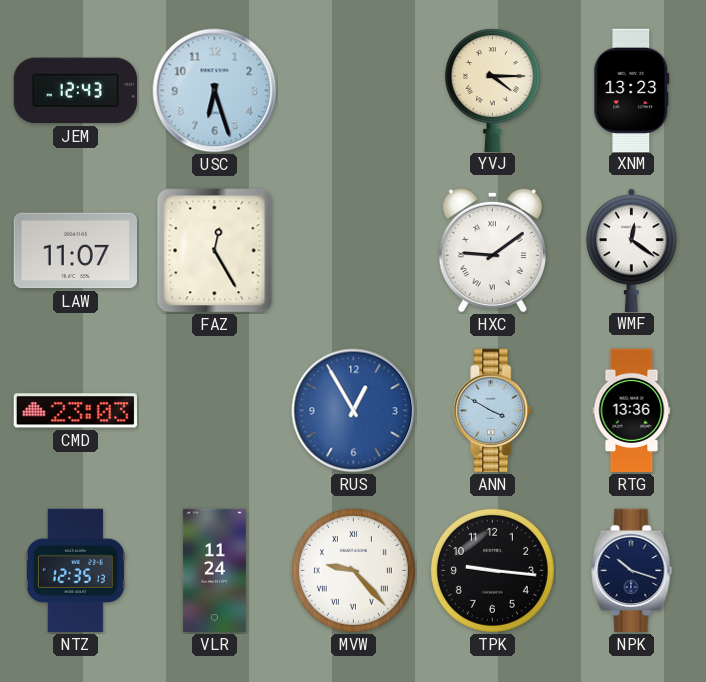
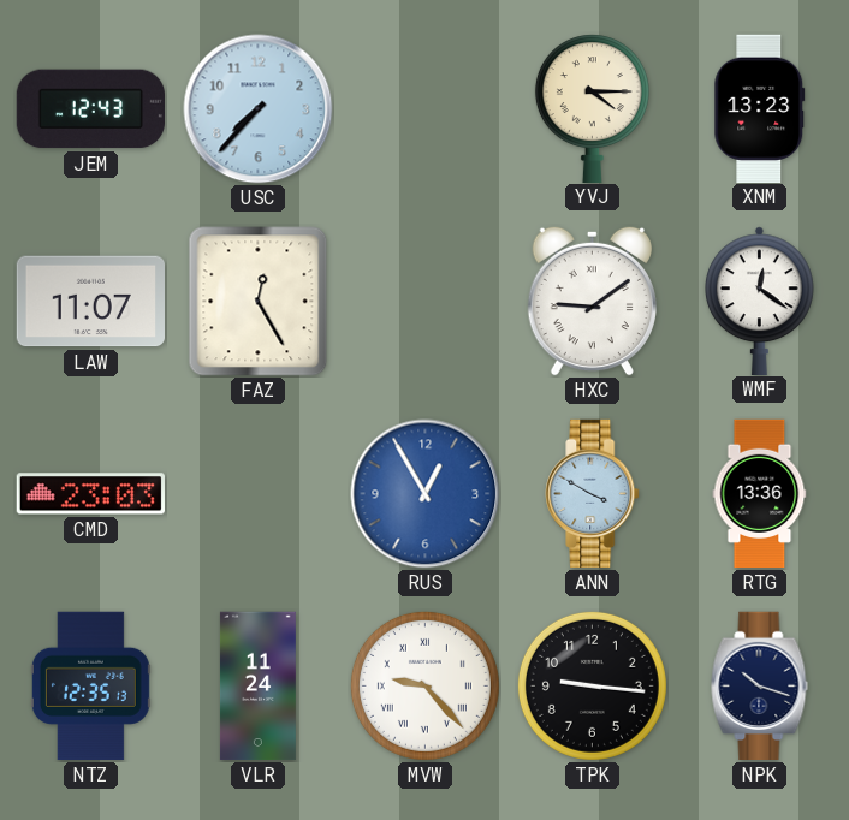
USC: 6:27 -> 7:37 (259, 109)
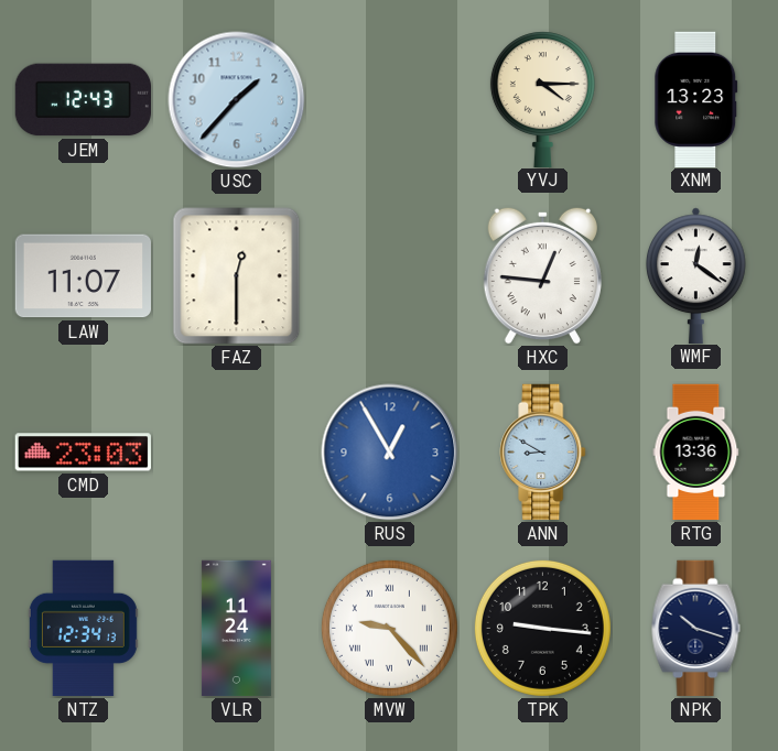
USC: 7:37 -> 1:37 (237, 100)
FAZ: 12:25 -> 12:30 (237, 276)
HXC: 9:09 -> 12:46 (542, 275)
ANN: 3:50 -> 8:50 (543, 453)
NTZ: 12:35 -> 12:34 (83, 629)
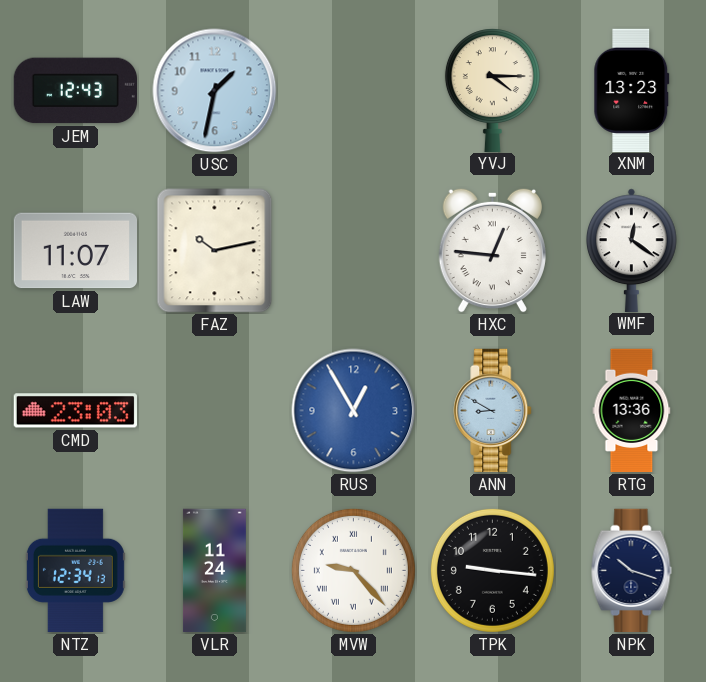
USC: 1:37 -> 1:32 (215, 91)
FAZ: 12:30 -> 10:13 (215, 251)
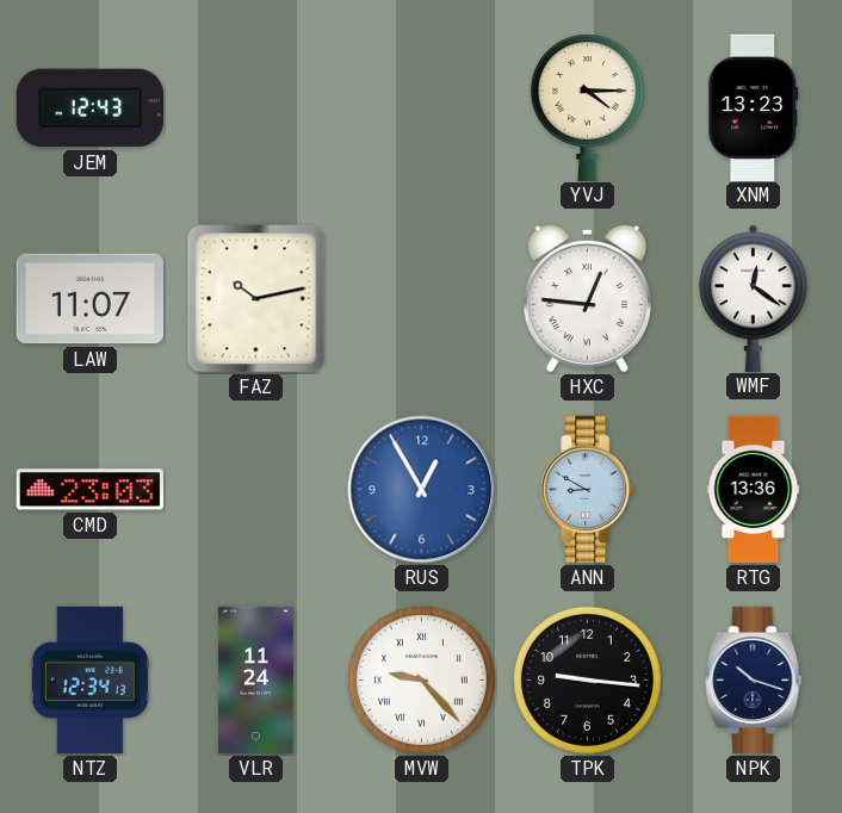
USC: 1:32 -> none (215, 91)
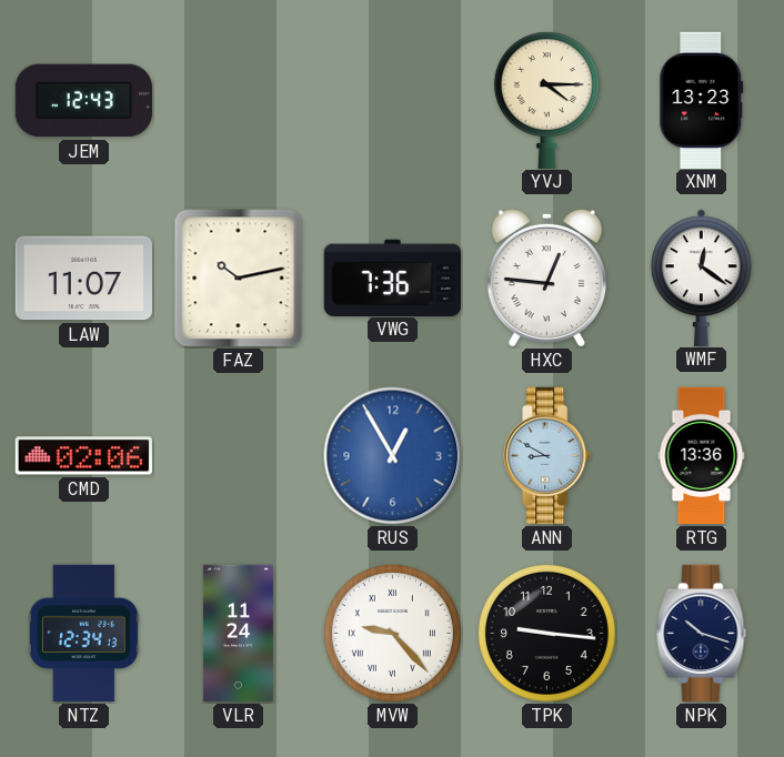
VWG: none -> 7:36 (392, 277)
CMD: 23:03 -> 02:06 (83, 456)
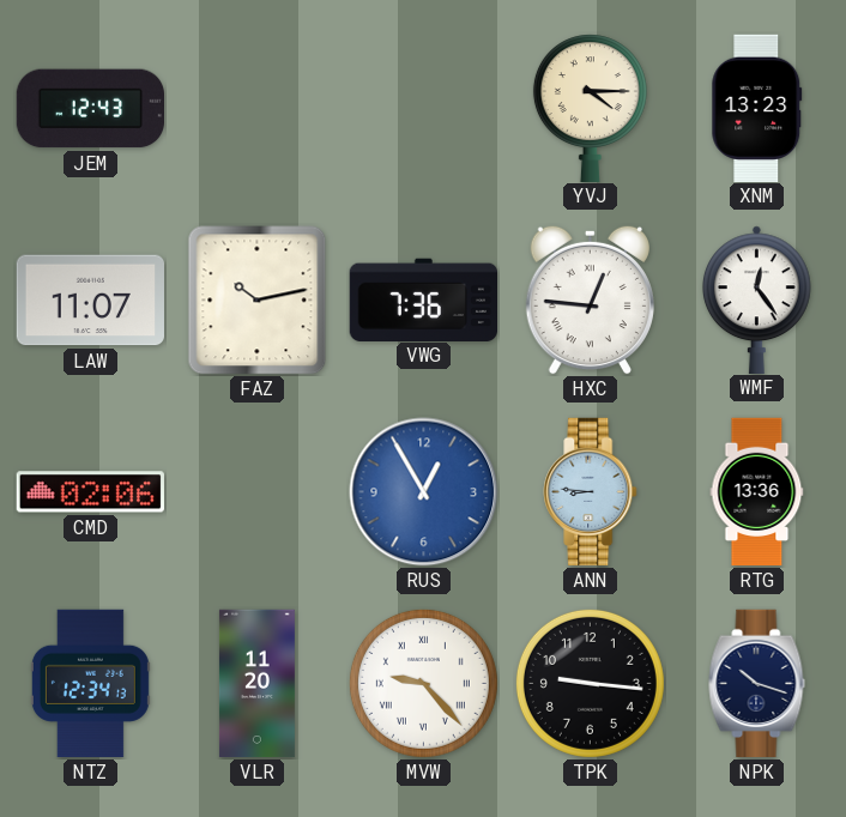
WMF: 12:21 -> 12:24 (756, 299)
ANN: 8:50 -> 8:46 (591, 492)
VLR: 11:24 -> 11:20 (256, 684)
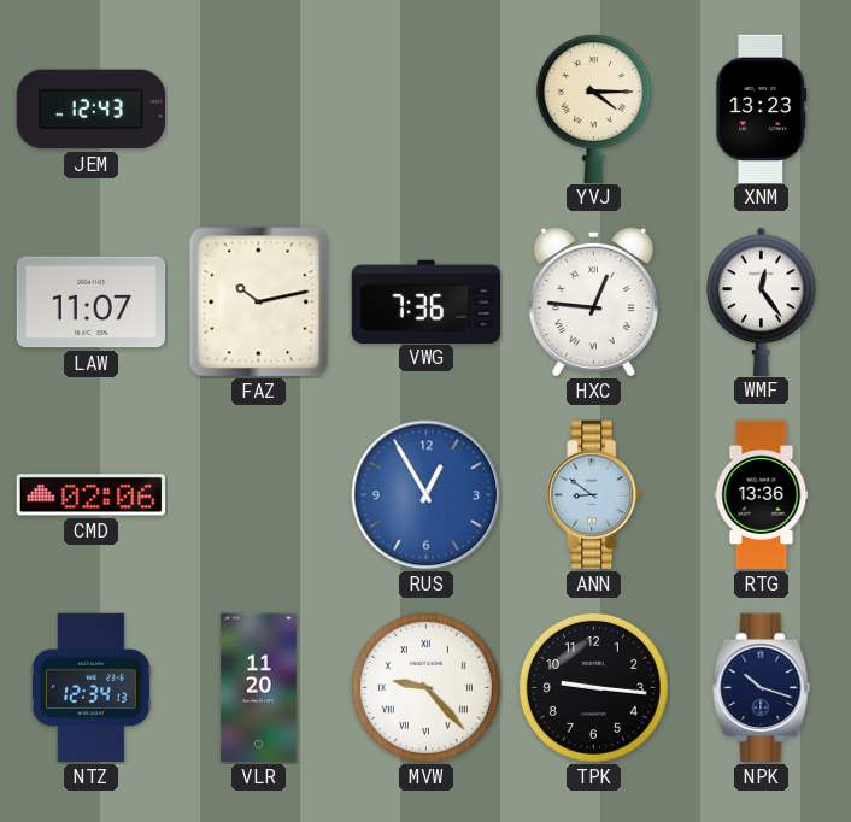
ANN: 8:46 -> 8:51 (594, 495)
